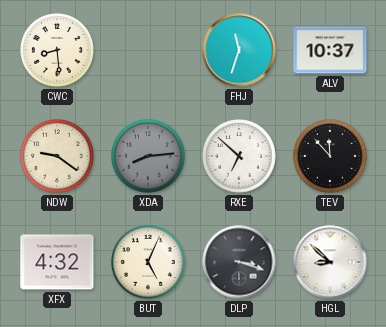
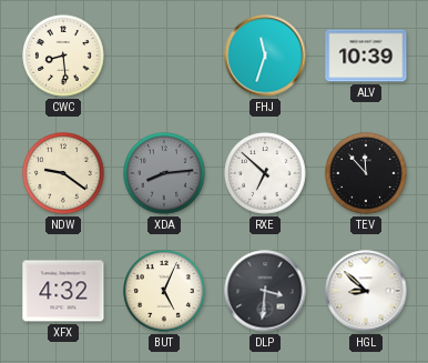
ALV: 10:37 -> 10:39 (366, 56)
DLP: 3:18 -> 3:31 (265, 291)
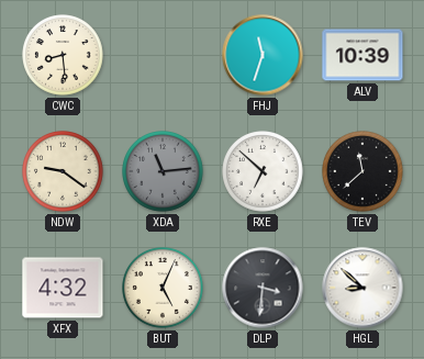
XDA: 8:14 -> 11:14 (163, 171)
TEV: 11:53 -> 11:38 (362, 171)
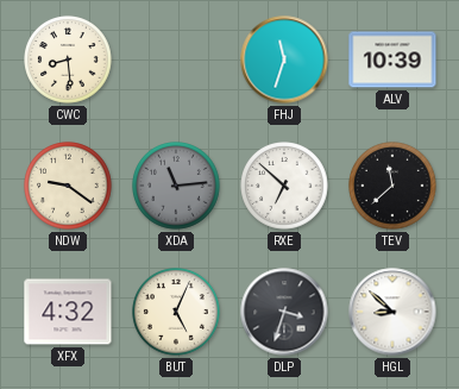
DLP: 3:31 -> 3:33 (284, 312)
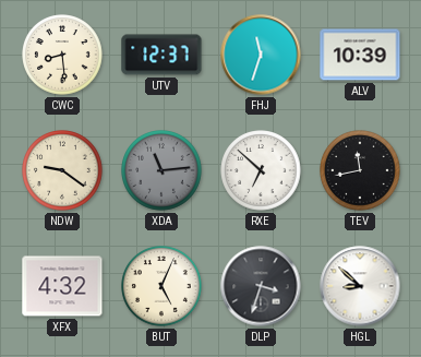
UTV: none -> 12:37 (161, 55)
TEV: 11:38 -> 11:43 (360, 170)
